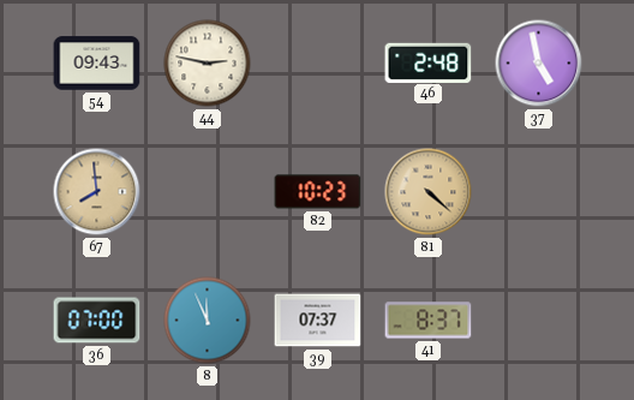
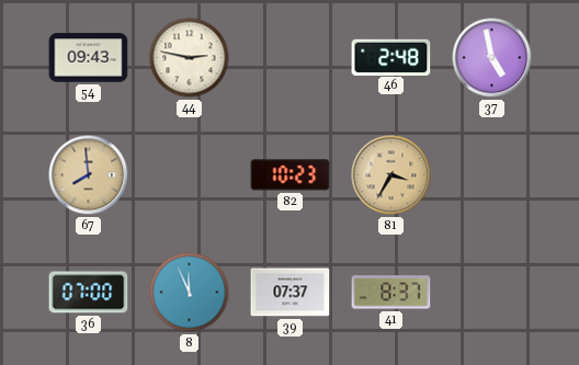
81: 4:22 -> 3:35 (391, 175)
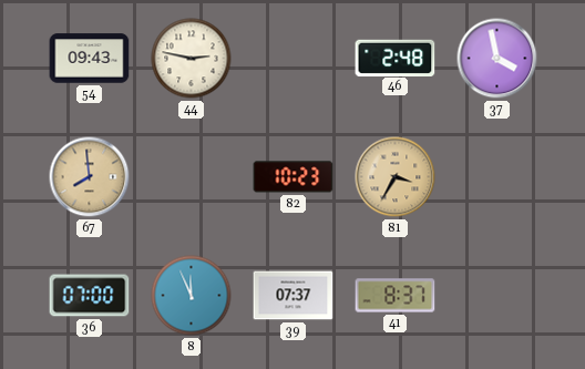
37: 4:58 -> 3:58 (497, 59)
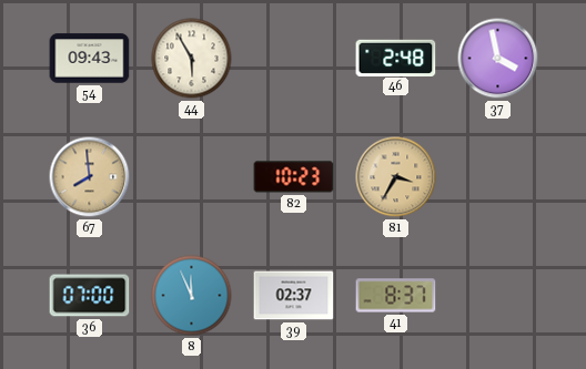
44: 2:47 -> 5:55 (192, 59)
39: 07:37 -> 02:37 (294, 296)
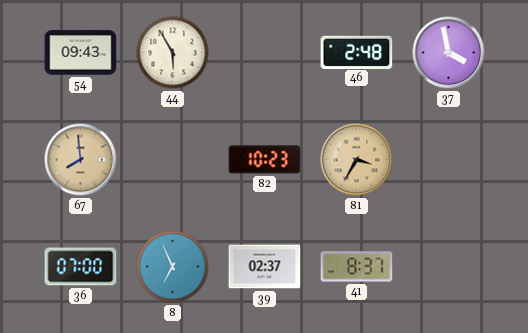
8: 11:56 -> 6:56 (173, 267)
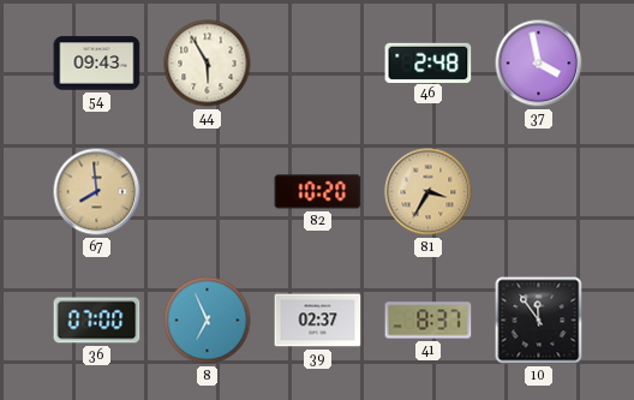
82: 10:23 -> 10:20 (318, 192)
10: none -> 11:54 (539, 321)
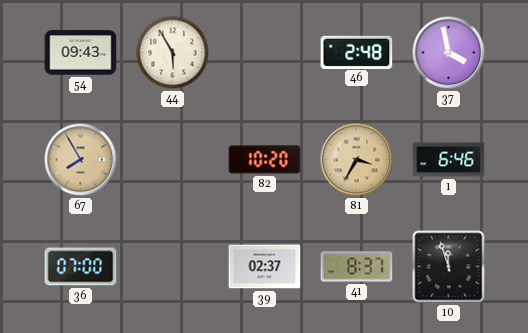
67: 7:59 -> 7:55 (81, 160)
1: none -> 6:46 (449, 160)
8: 6:56 -> none (208, 321)
10: 11:54 -> 11:57 (449, 267)
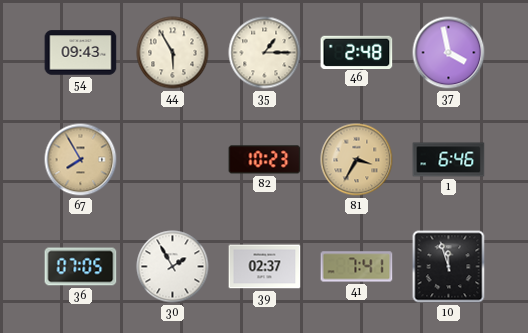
35: none -> 1:15 (265, 53)
82: 10:20 -> 10:23 (265, 160)
36: 07:00 -> 07:05 (81, 267)
30: none -> 1:55 (173, 267)
41: 8:37 -> 7:41 (357, 267)
